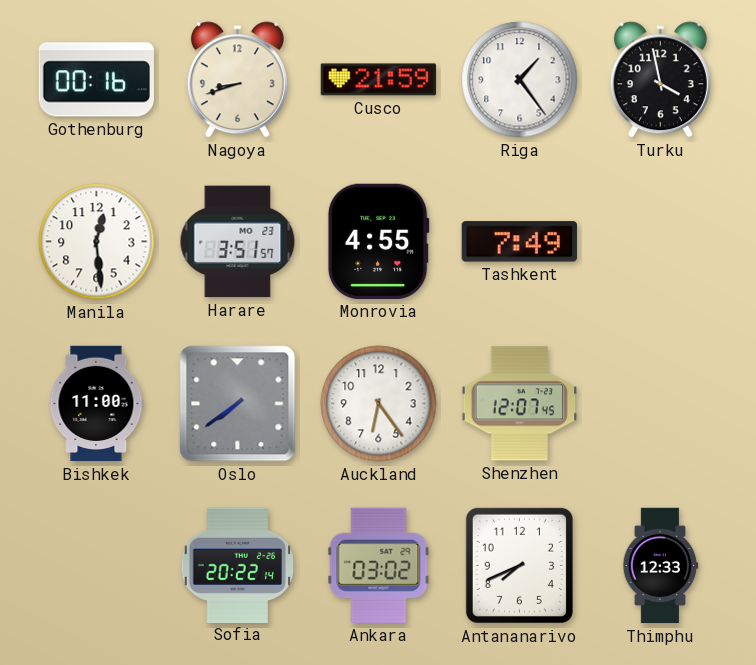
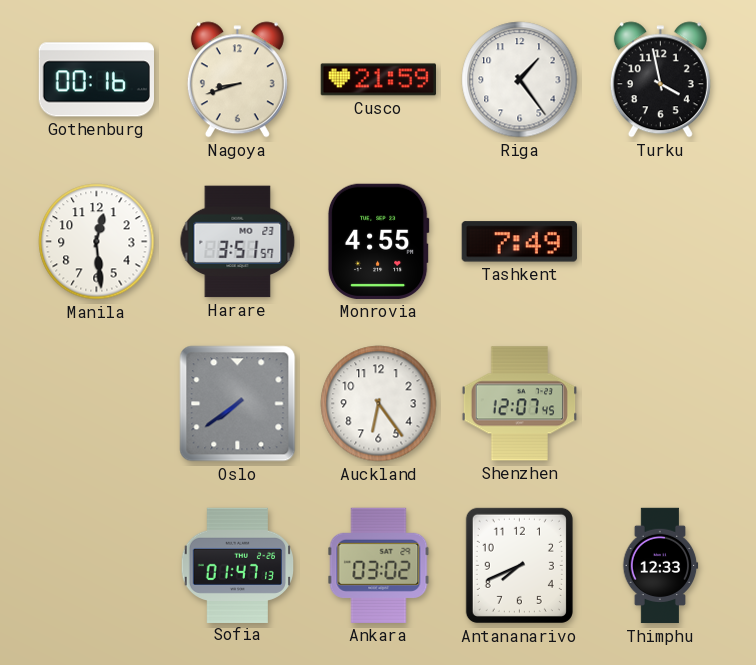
Bishkek: 11:00 -> none (96, 404)
Sofia: 20:22 -> 01:47 (237, 565)
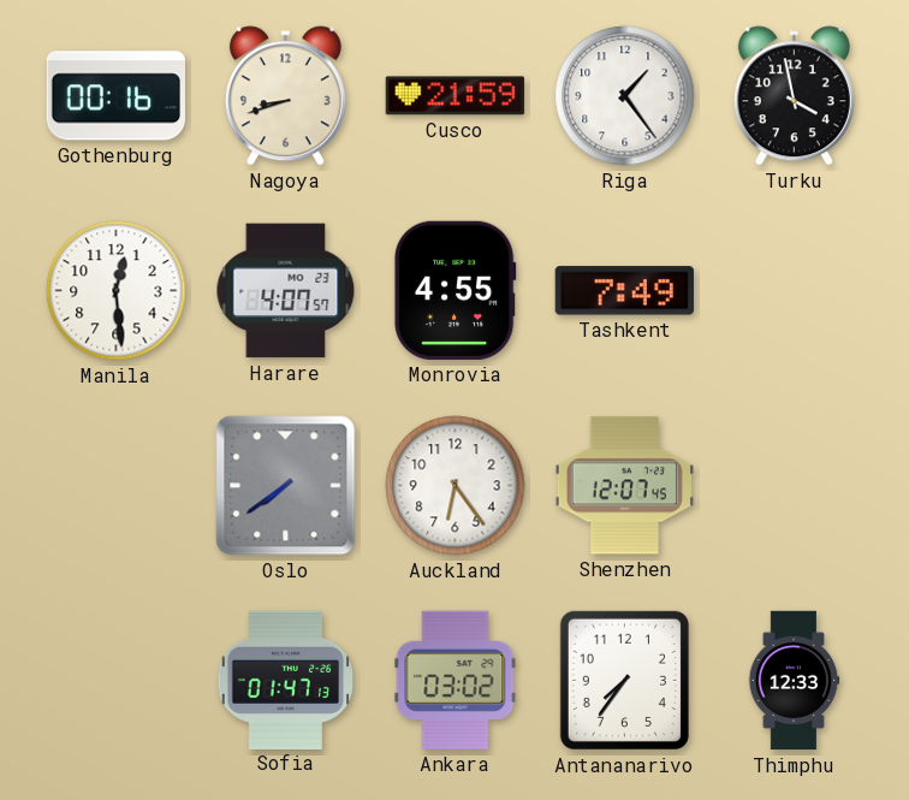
Harare: 3:51 -> 4:07 (286, 291)
Antananarivo: 7:41 -> 7:36 (624, 680)
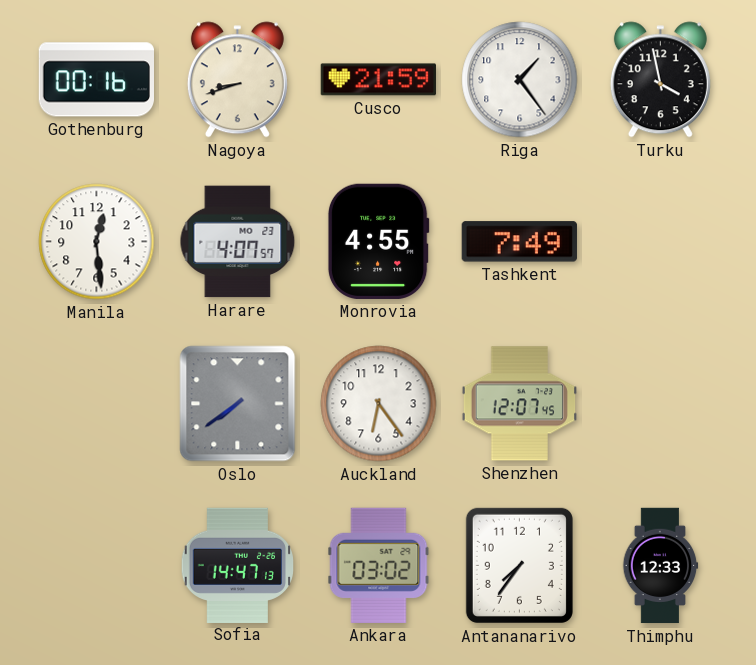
Sofia: 01:47 -> 14:47 (237, 565)
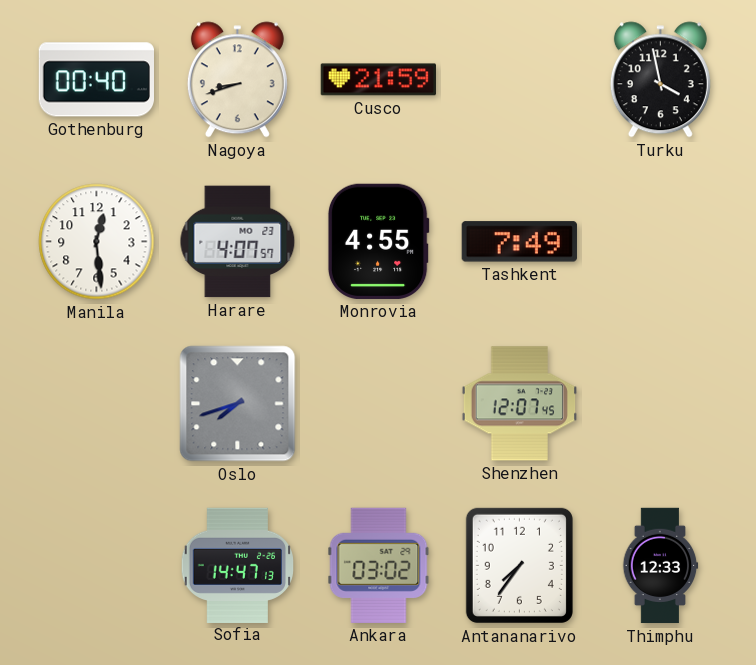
Gothenburg: 00:16 -> 00:40 (96, 80)
Riga: 1:24 -> none (520, 80)
Oslo: 7:39 -> 7:42 (238, 404)
Auckland: 6:24 -> none (379, 404)
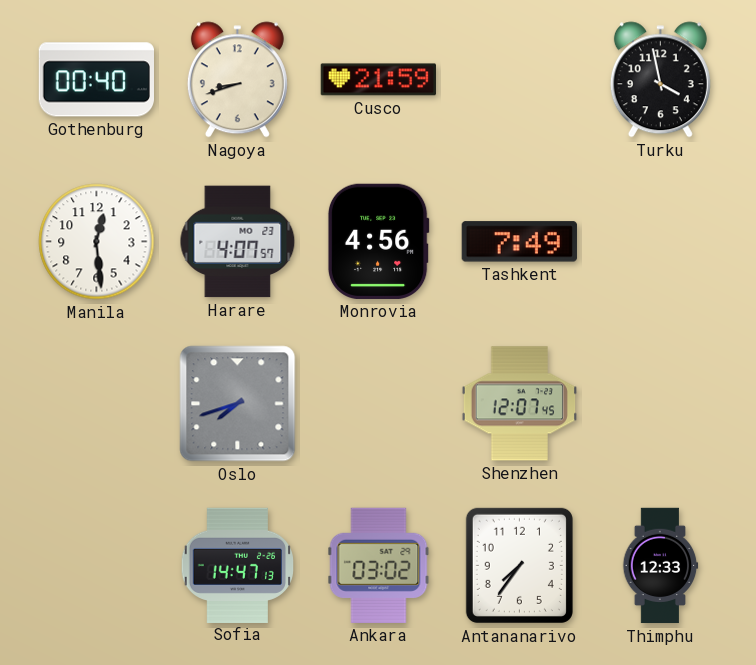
Monrovia: 4:55 -> 4:56 (378, 241)
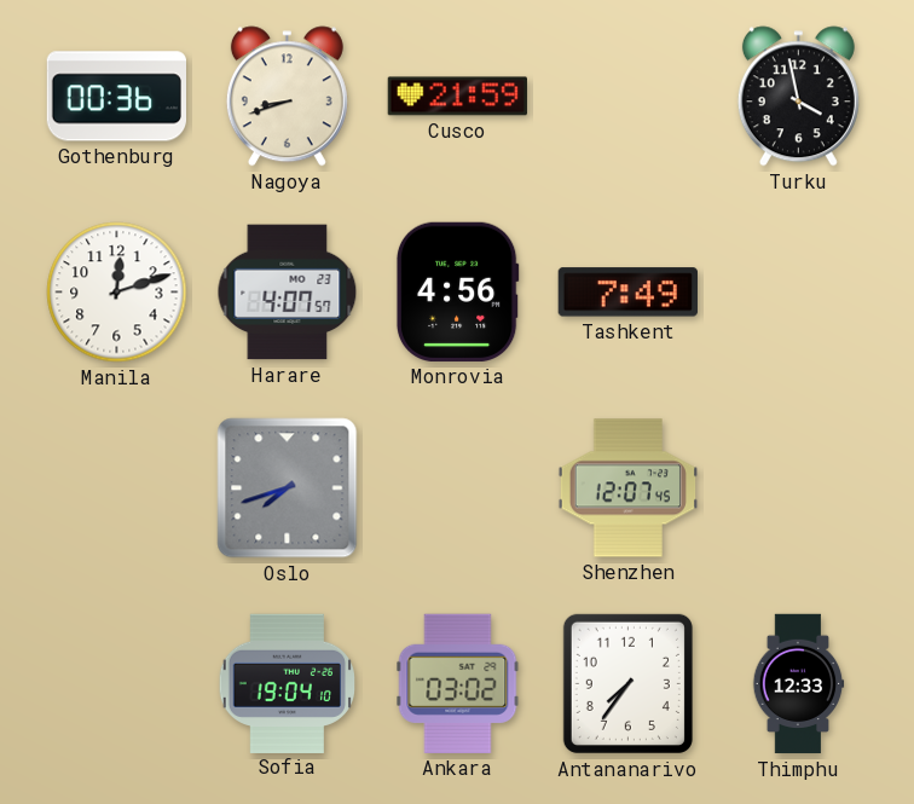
Gothenburg: 00:40 -> 00:36 (116, 97)
Manila: 12:29 -> 12:12 (117, 293)
Sofia: 14:47 -> 19:04 (287, 683)
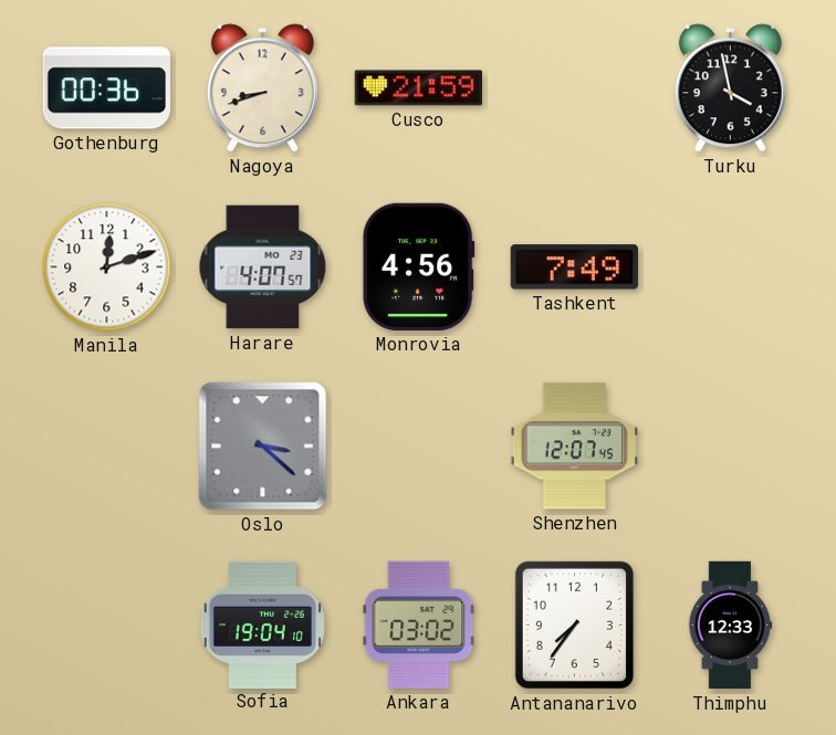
Oslo: 7:42 -> 3:22 (263, 447)
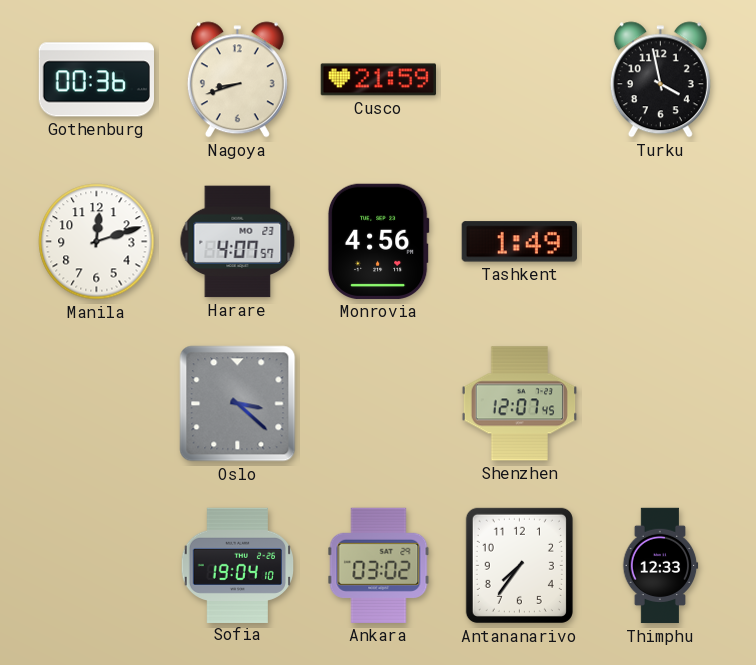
Tashkent: 7:49 -> 1:49 (519, 242)
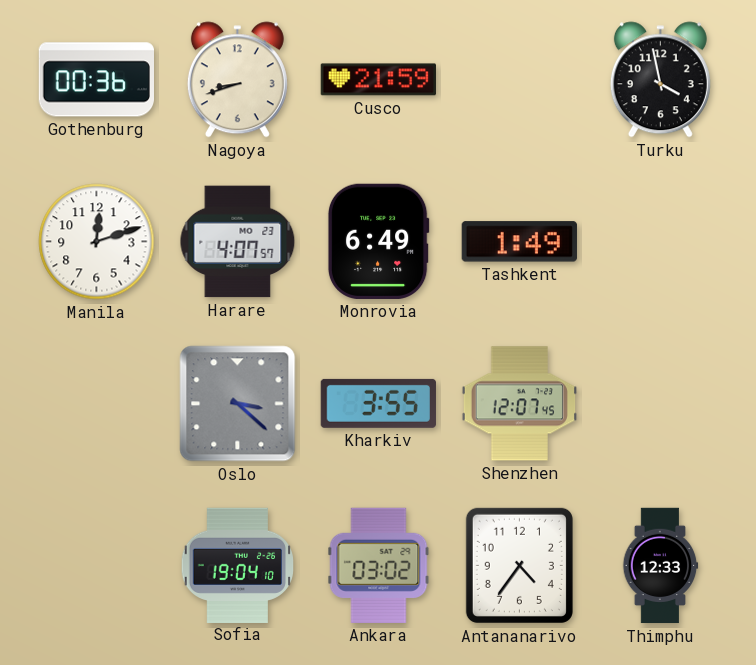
Monrovia: 4:56 -> 6:49 (378, 241)
Kharkiv: none -> 3:55 (378, 403)
Antananarivo: 7:36 -> 4:36 (519, 565)
